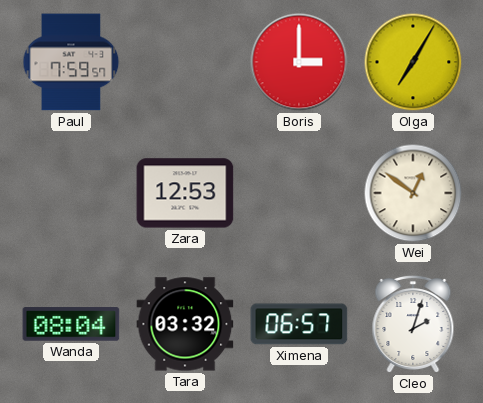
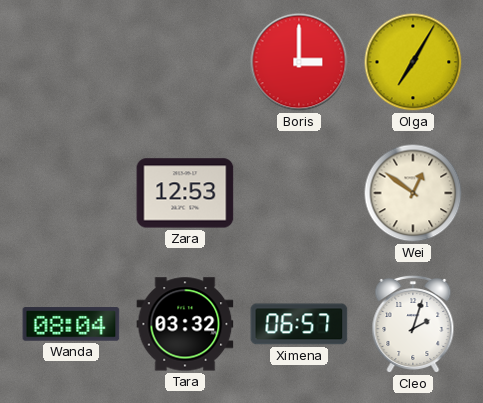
Paul: 7:59 -> none (71, 62)
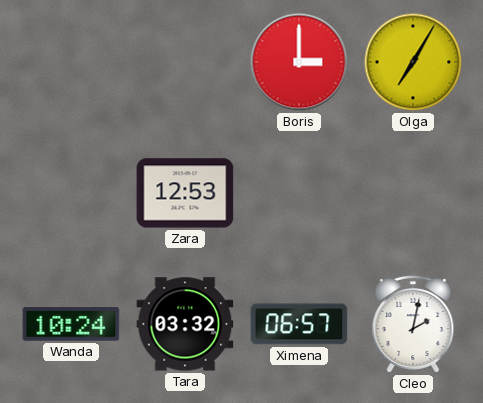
Wei: 12:51 -> none (413, 193)
Wanda: 08:04 -> 10:24 (71, 324)
Cleo: 2:03 -> 2:02 (413, 324)
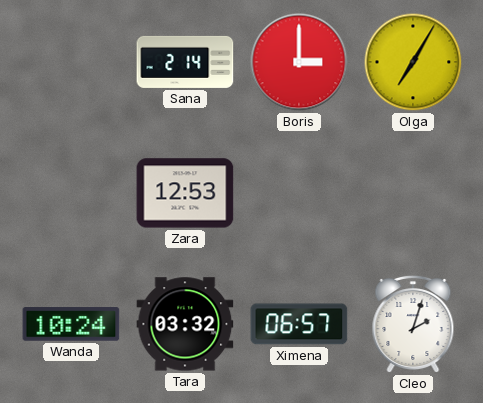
Sana: none -> 2:14 (185, 62)
Cleo: 2:02 -> 2:03 (413, 324)
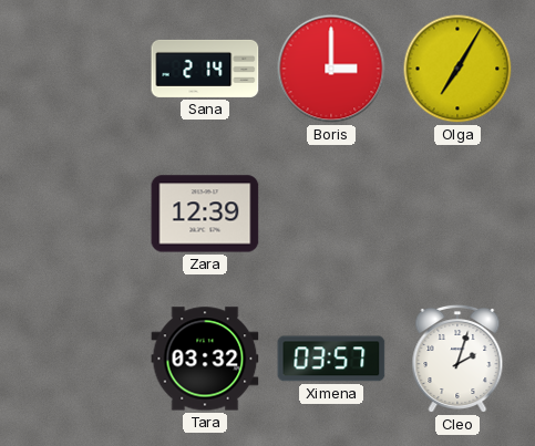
Zara: 12:53 -> 12:39 (205, 214)
Wanda: 10:24 -> none (71, 324)
Ximena: 06:57 -> 03:57 (331, 359)
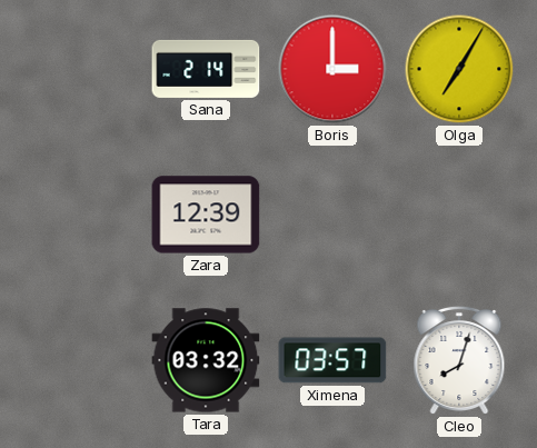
Cleo: 2:03 -> 8:03 (459, 360)
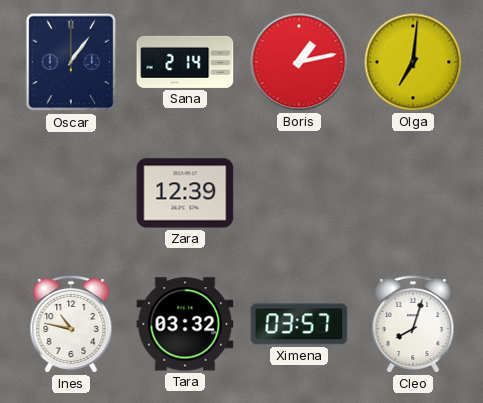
Oscar: none -> 1:06 (71, 62)
Boris: 3:00 -> 1:13 (299, 62)
Olga: 7:05 -> 7:01 (413, 62)
Ines: none -> 10:47 (71, 324)
